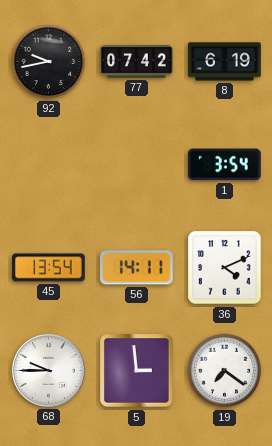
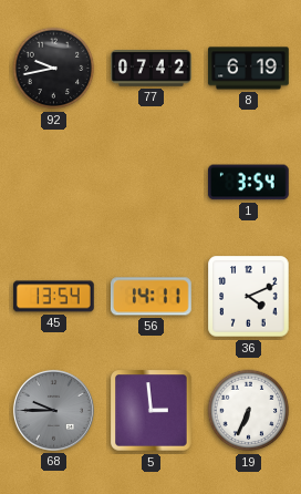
68 dial: white -> grey (53, 410)
19: 7:21 -> 6:34 (249, 411)
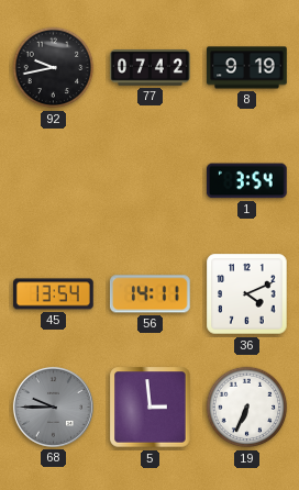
8: 6:19 -> 9:19 (247, 68)
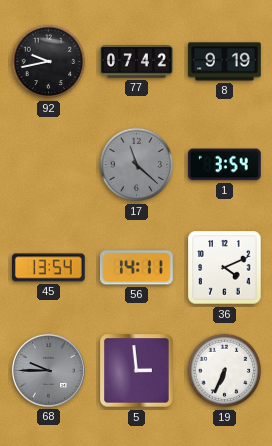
17: none -> 11:22 (137, 165)
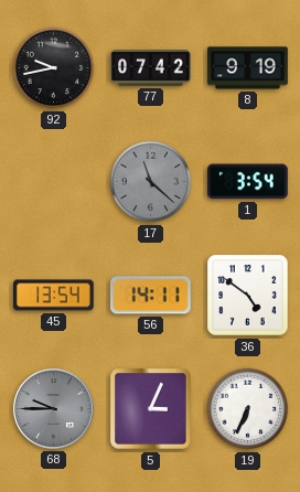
36: 4:11 -> 4:51 (248, 296)
5: 2:59 -> 3:04 (151, 409)
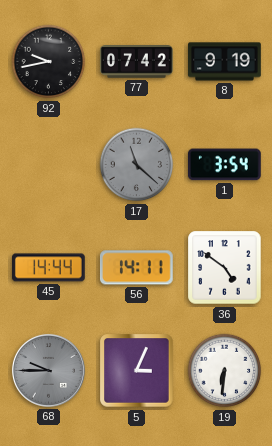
45: 13:54 -> 14:44 (49, 268)
19: 6:34 -> 6:31 (225, 371)
